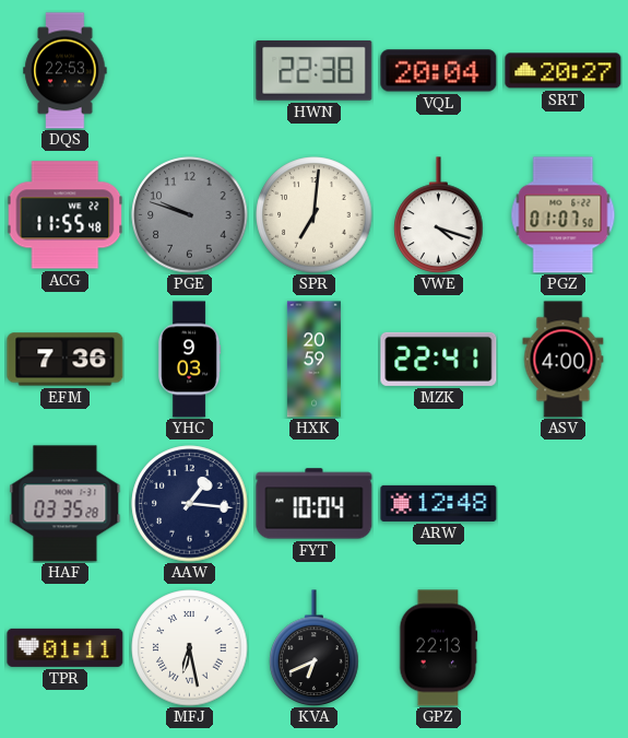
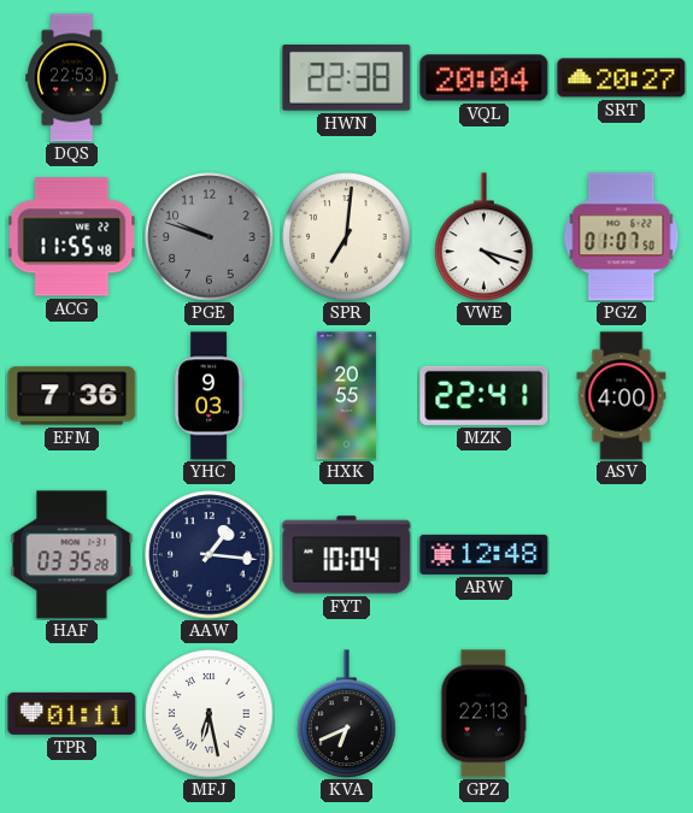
HXK: 20:59 -> 20:55 (346, 396)
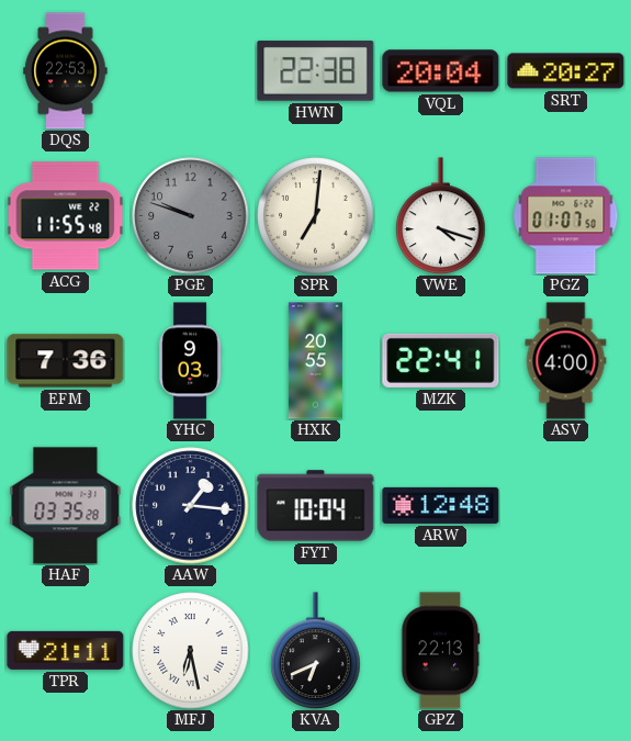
TPR: 01:11 -> 21:11 (66, 650)
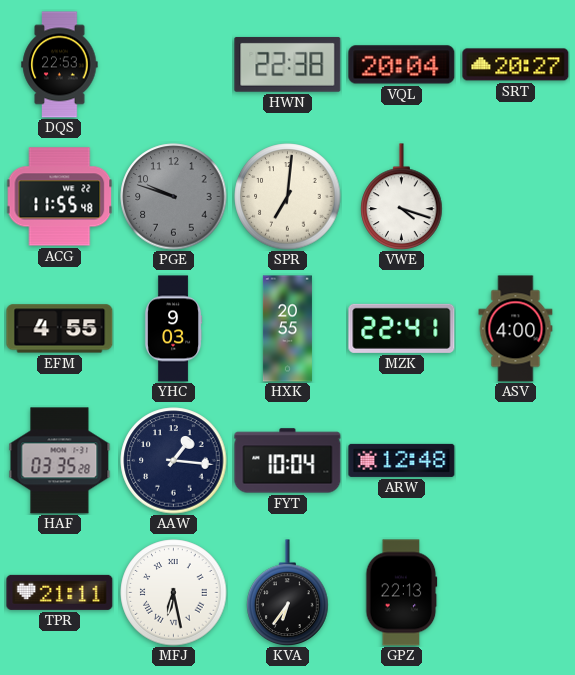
PGZ: 01:07 -> none (566, 216)
EFM: 7:36 -> 4:55 (60, 329)
KVA: 6:41 -> 6:36 (288, 593)
